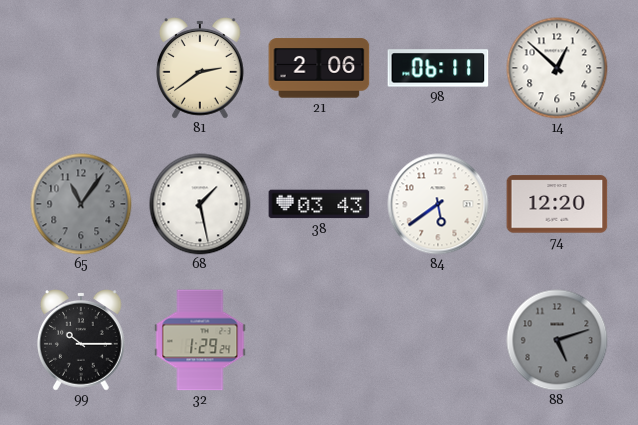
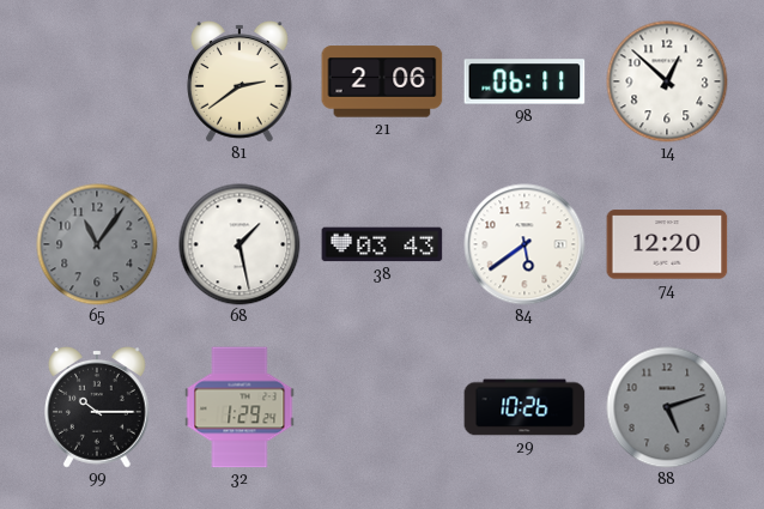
29: none -> 10:26 (525, 407)
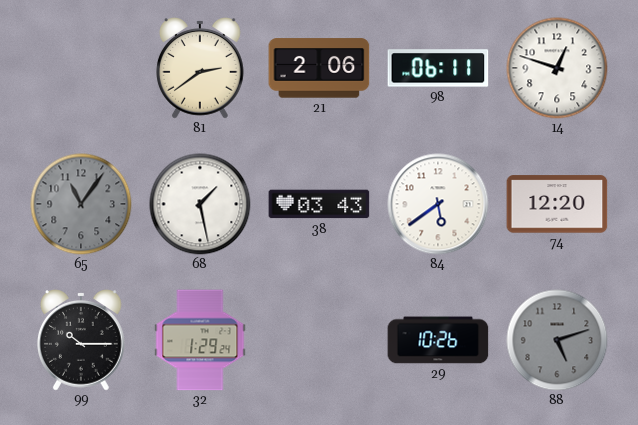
14: 12:52 -> 12:48 (557, 68)
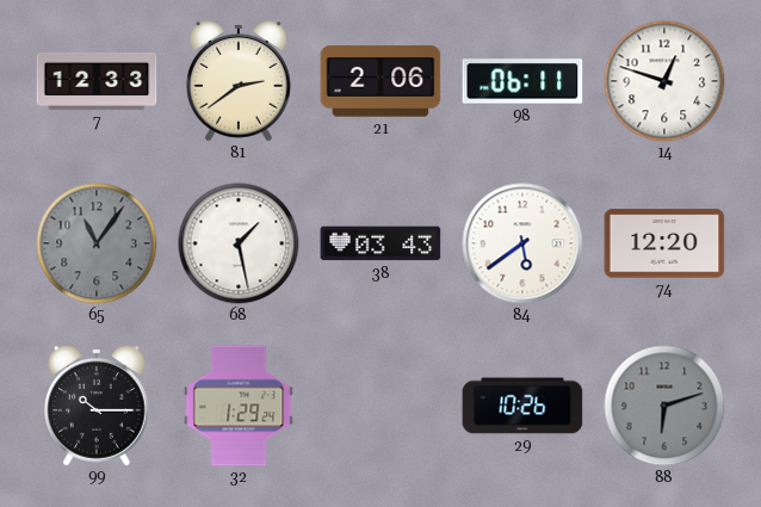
7: none -> 12:33 (97, 81)
88: 5:12 -> 6:12 (664, 406)
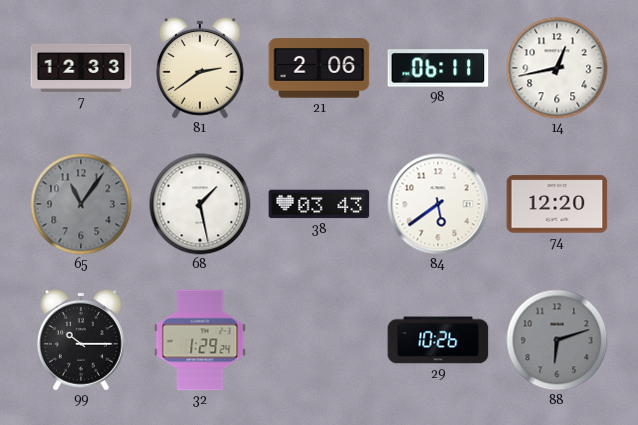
14: 12:48 -> 12:43 (557, 68)
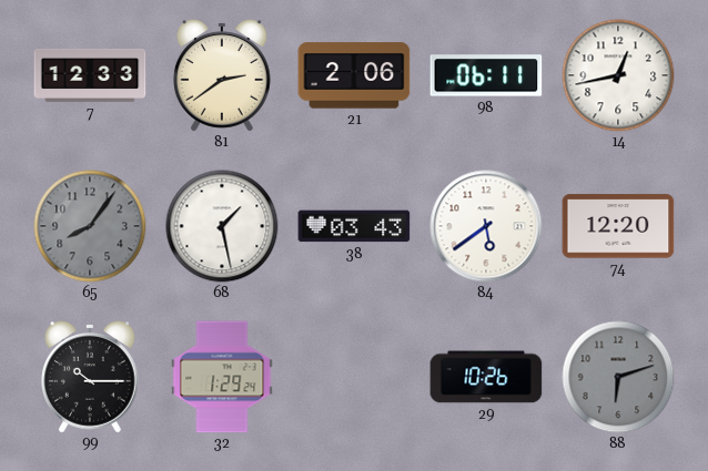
65: 11:06 -> 8:06 (90, 226)
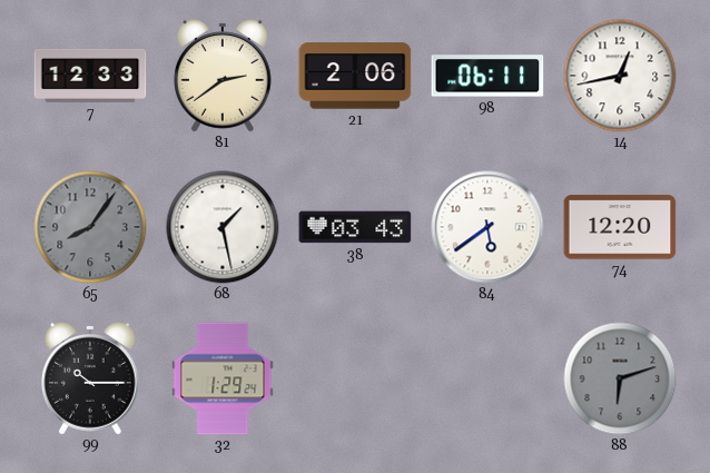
29: 10:26 -> none (486, 377)
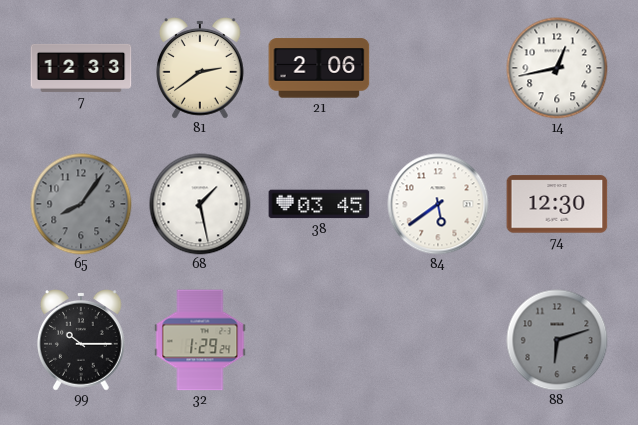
98: 06:11 -> none (487, 76)
38: 03:43 -> 03:45 (319, 204)
74: 12:20 -> 12:30 (557, 204)
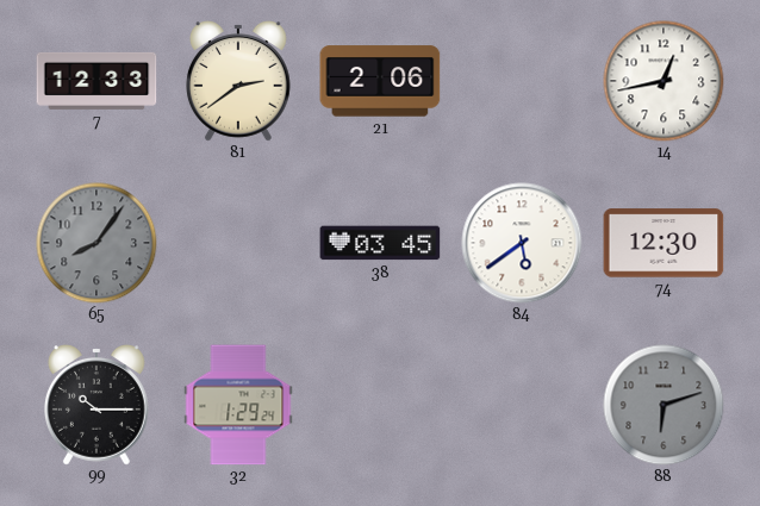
68: 1:28 -> none (200, 204)
